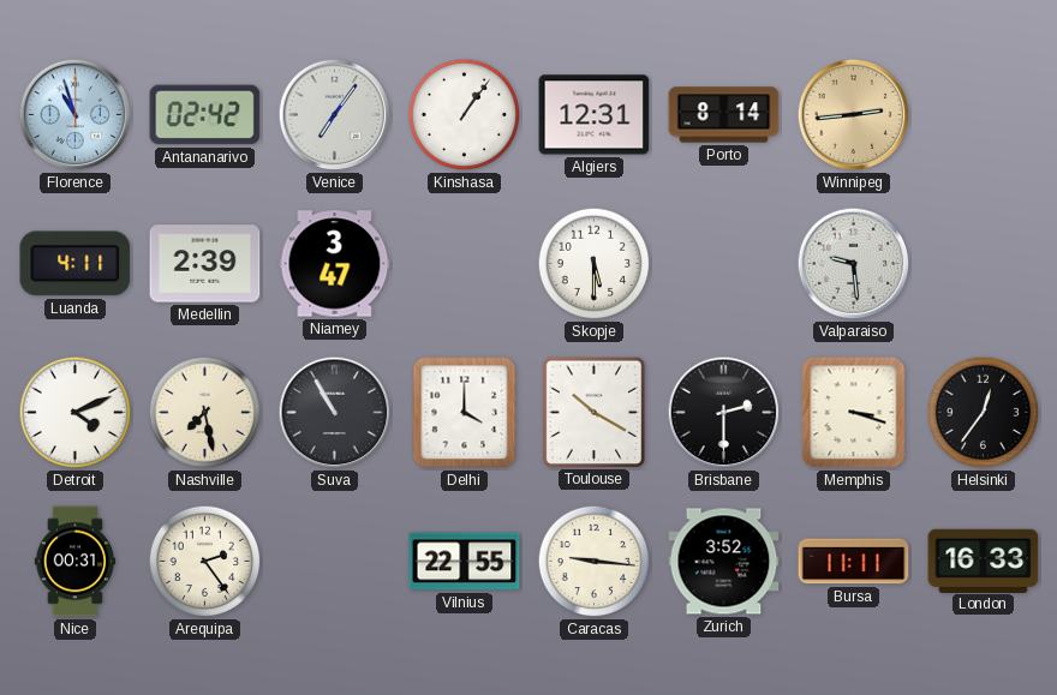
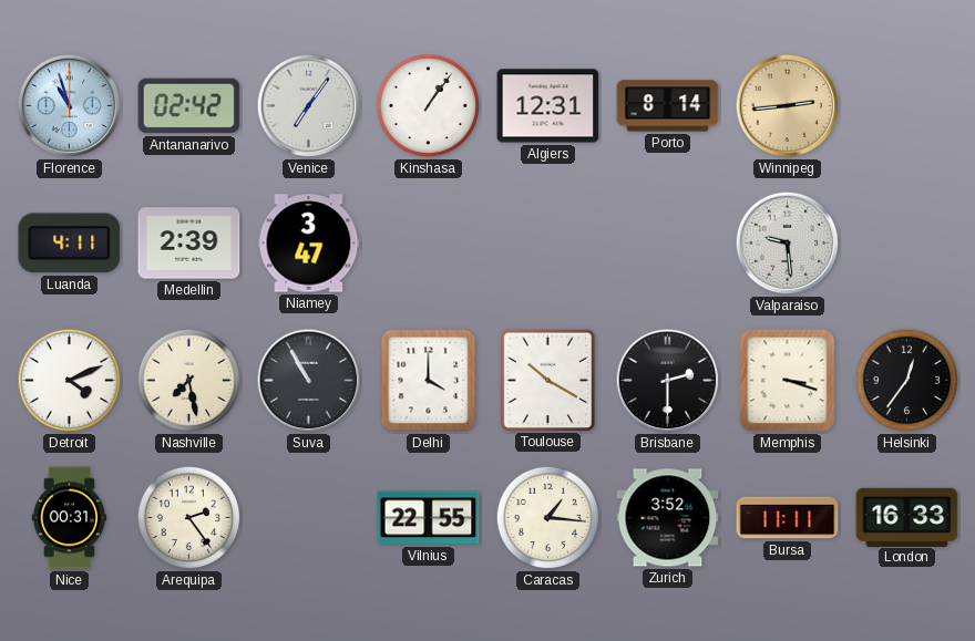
Skopje: 5:30 -> none (595, 264)
Caracas: 9:16 -> 1:16 (548, 518)
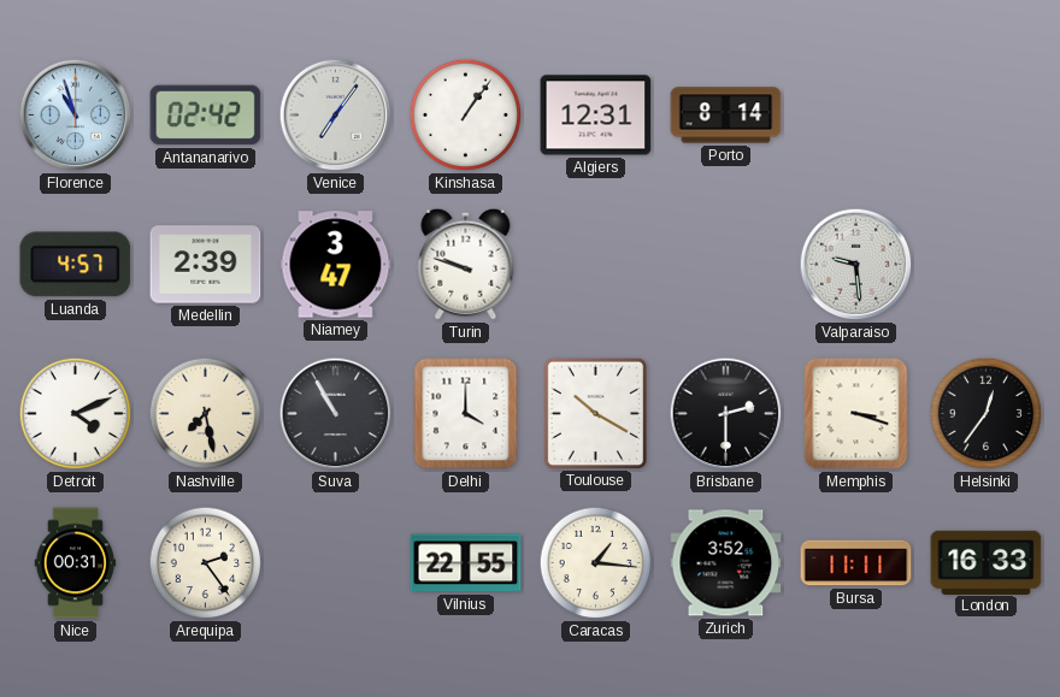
Winnipeg: 2:44 -> none (788, 106)
Luanda: 4:11 -> 4:57 (76, 265)
Turin: none -> 9:48 (466, 264)
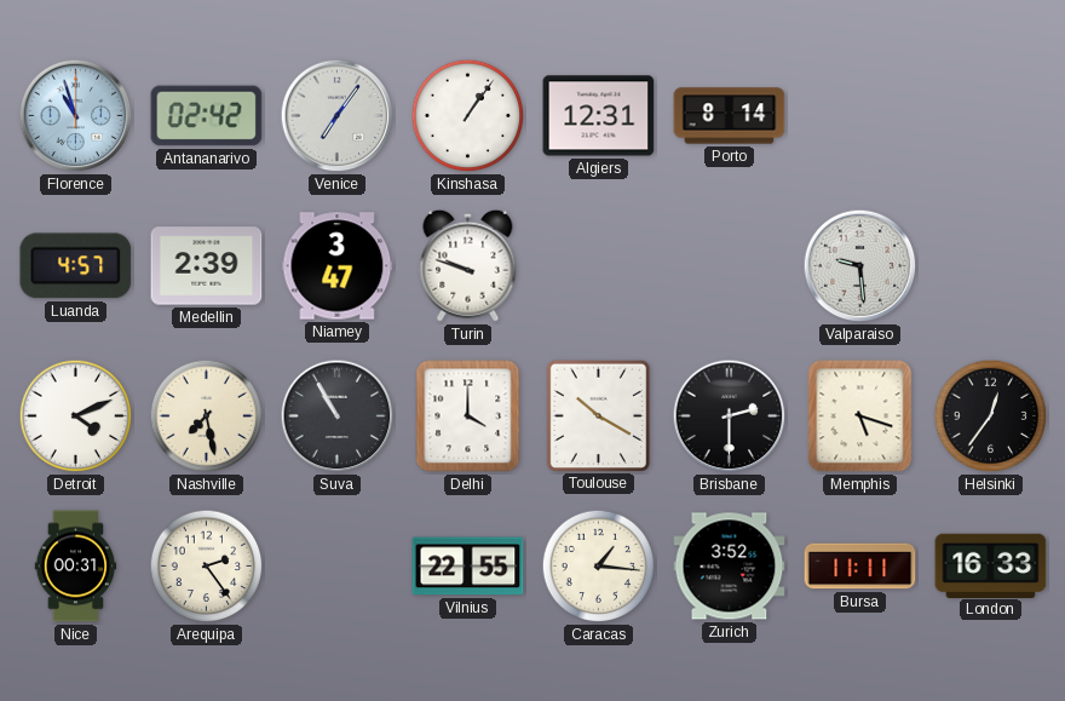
Memphis: 3:18 -> 5:18 (860, 416)
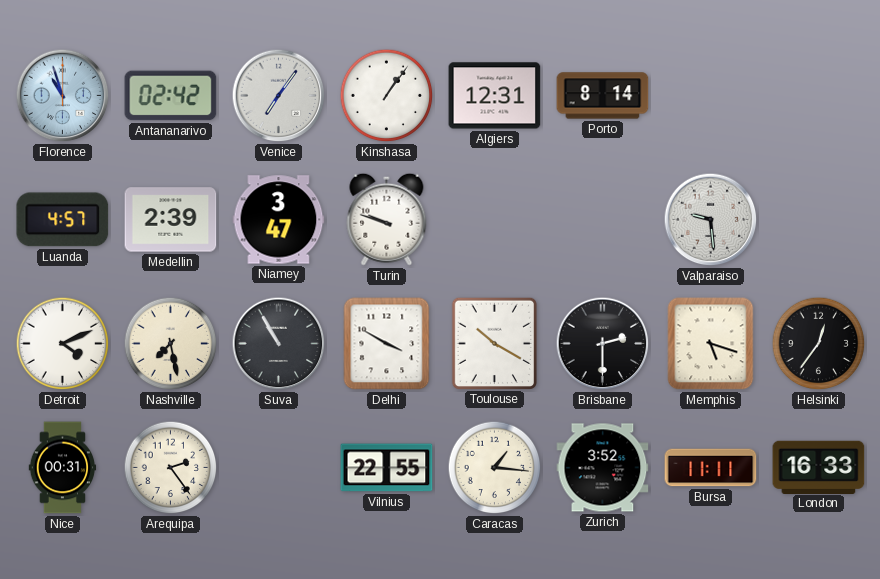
Delhi: 4:00 -> 3:50 (387, 344)
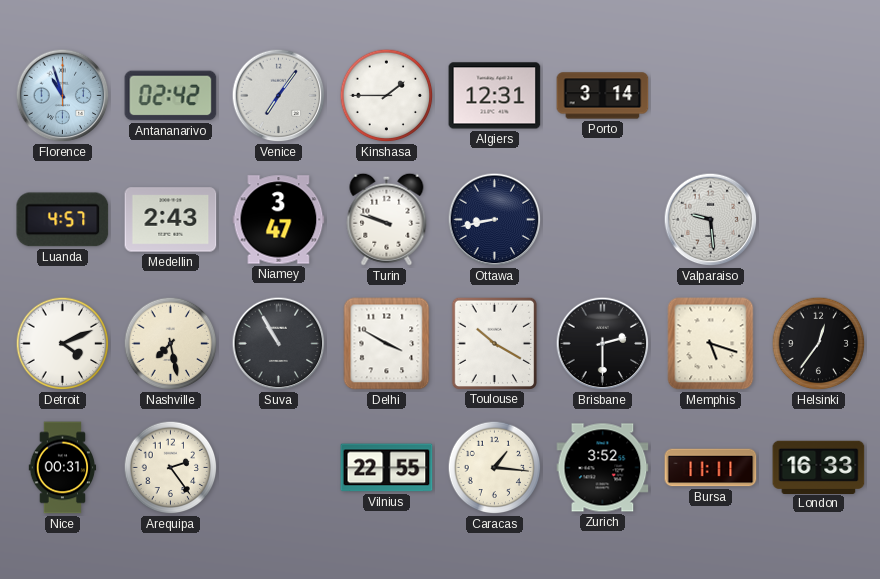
Kinshasa: 1:06 -> 1:45 (387, 96)
Porto: 8:14 -> 3:14 (603, 96)
Medellin: 2:39 -> 2:43 (171, 220)
Ottawa: none -> 8:43 (495, 220)
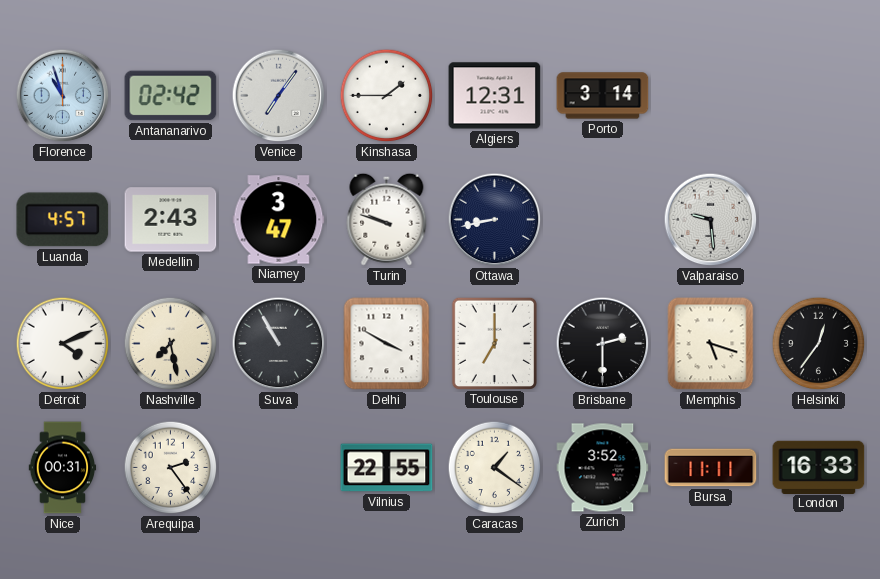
Toulouse: 10:20 -> 7:00 (494, 343)
Caracas: 1:16 -> 1:21 (495, 468)
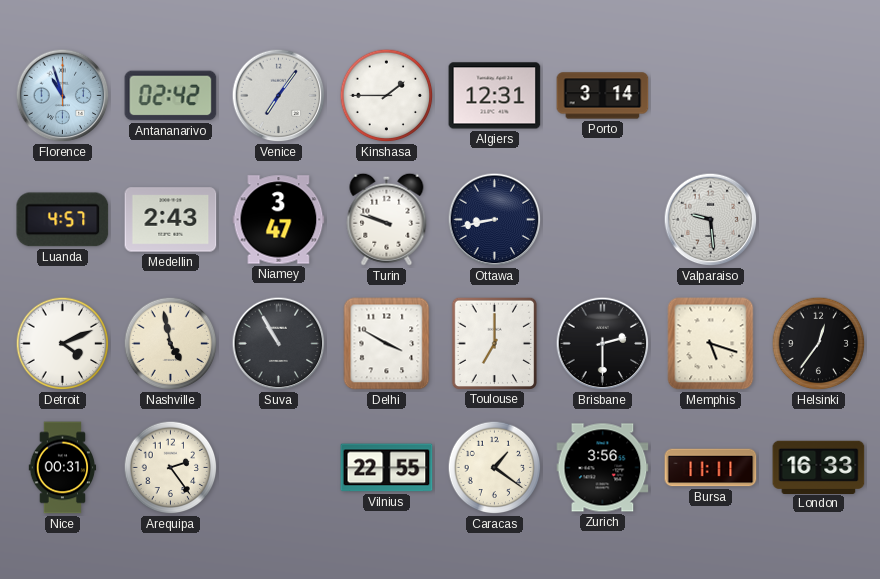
Nashville: 7:28 -> 4:58 (171, 344)
Zurich: 3:52 -> 3:56 (603, 468)
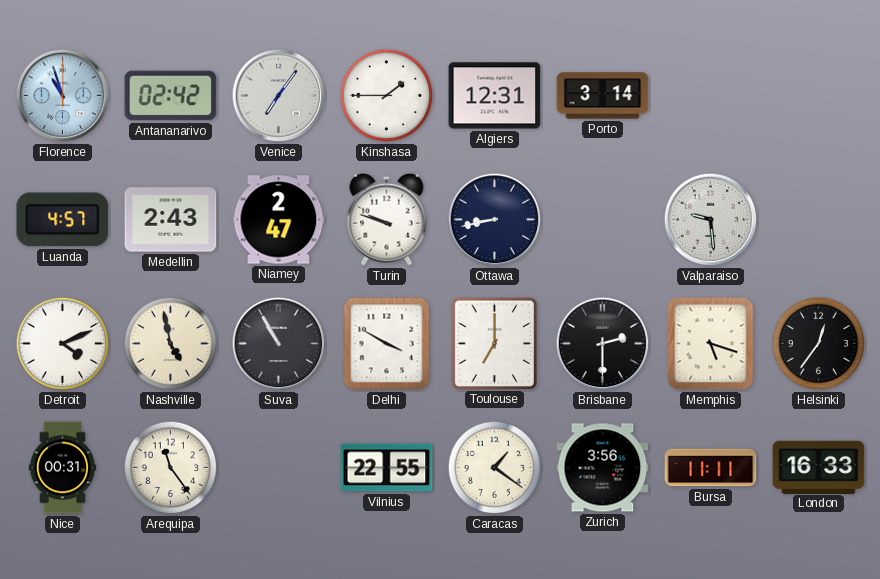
Niamey: 3:47 -> 2:47 (279, 220)
Arequipa: 2:24 -> 11:24 (171, 468)
